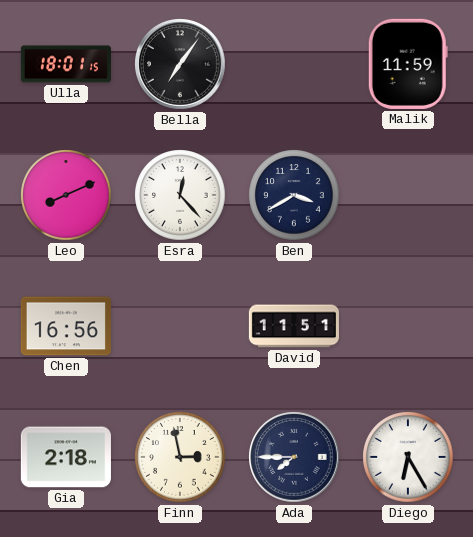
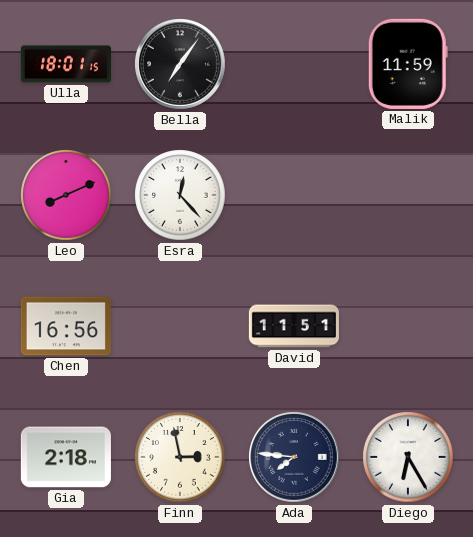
Ben: 3:40 -> none (294, 195)
Ada: 7:45 -> 7:46 (294, 457)
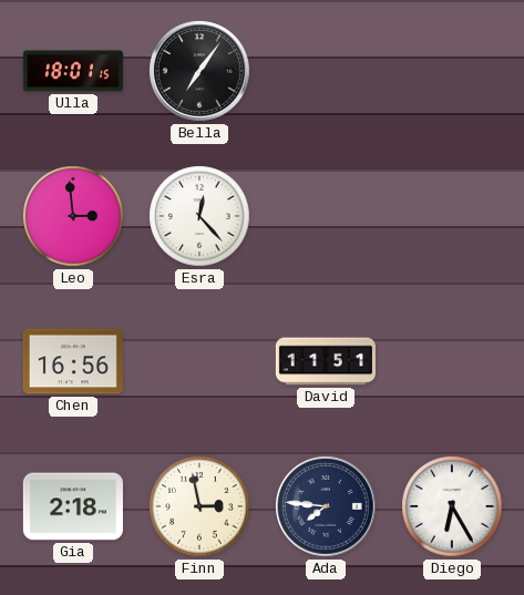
Malik: 11:59 -> none (408, 64)
Leo: 8:11 -> 2:59 (73, 216)
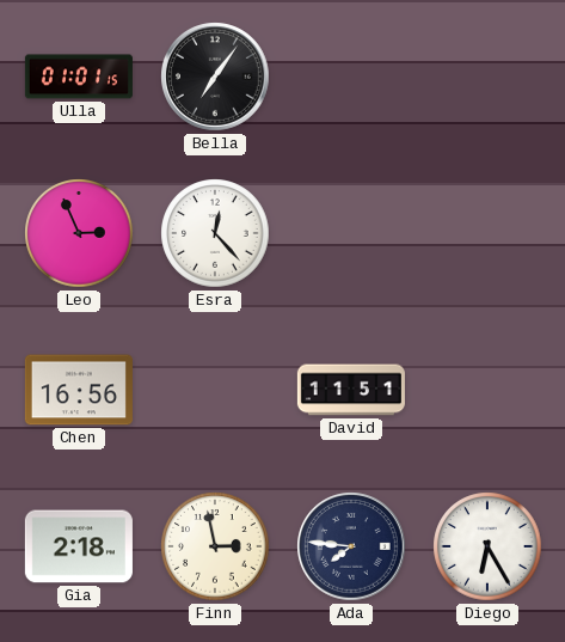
Ulla: 18:01 -> 01:01 (79, 77)
Leo: 2:59 -> 2:56 (79, 233)
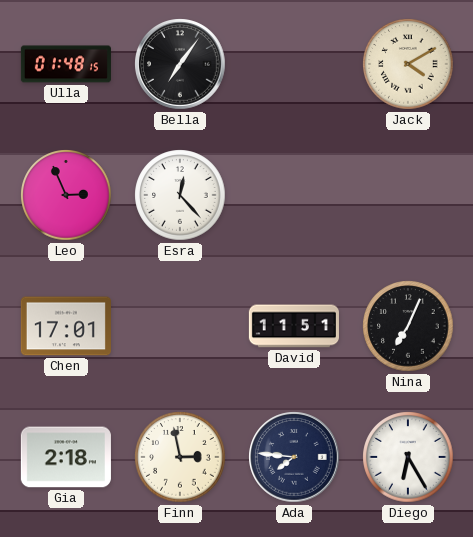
Ulla: 01:01 -> 01:48 (66, 64)
Jack: none -> 4:10 (408, 64)
Chen: 16:56 -> 17:01 (66, 326)
Nina: none -> 7:04 (408, 326)
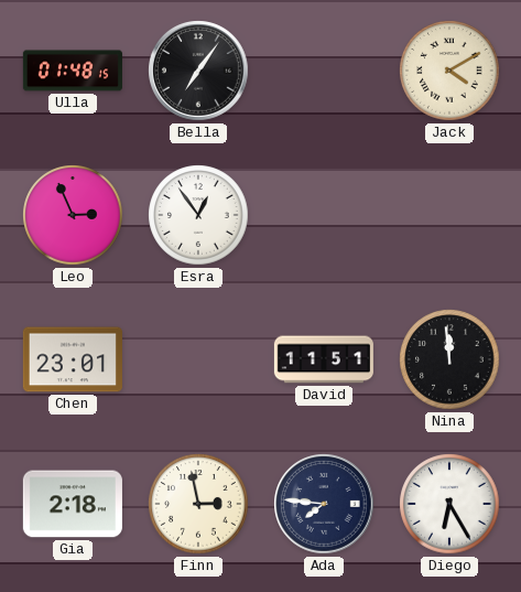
Esra: 12:23 -> 12:54 (198, 215)
Chen: 17:01 -> 23:01 (73, 359)
Nina: 7:04 -> 11:59 (449, 359)
